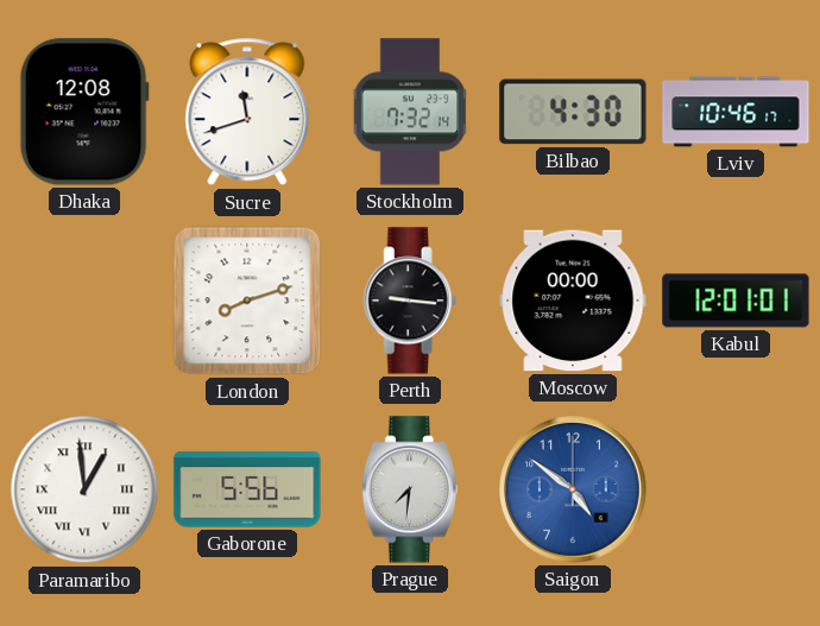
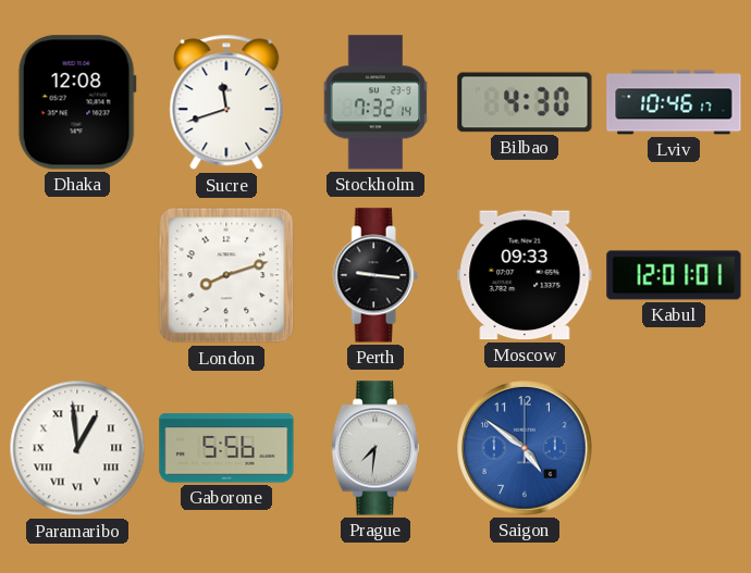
Moscow: 00:00 -> 09:33 (525, 275)
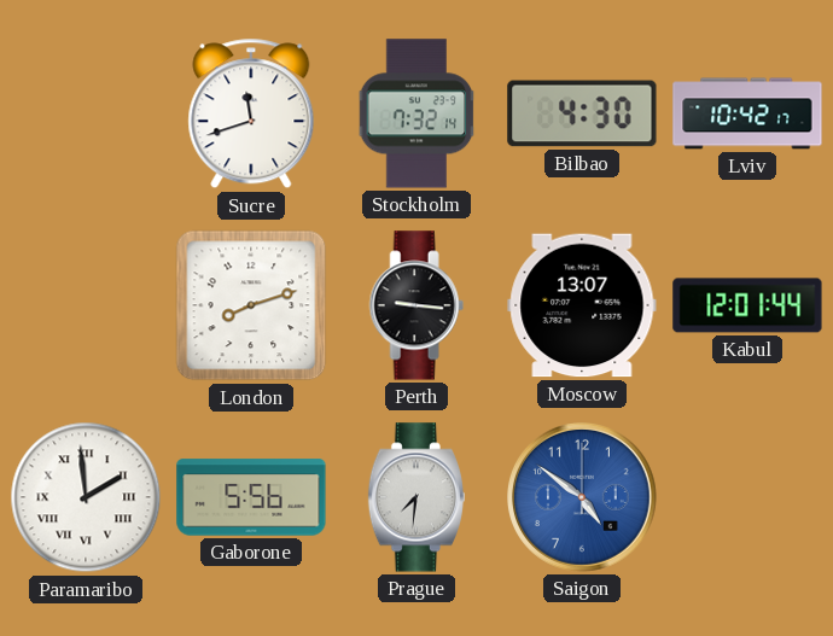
Dhaka: 12:08 -> none (77, 102)
Lviv: 10:46 -> 10:42 (747, 113)
Moscow: 09:33 -> 13:07 (582, 305)
Kabul: 12:01:01 -> 12:01:44 (747, 305)
Paramaribo: 12:59 -> 1:59 (86, 497)
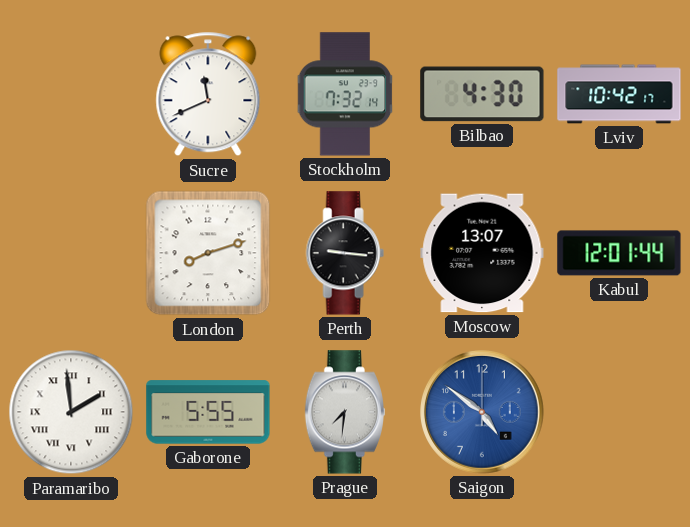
Sucre: 11:42 -> 11:41 (208, 94)
Gaborone: 5:56 -> 5:55 (208, 412)
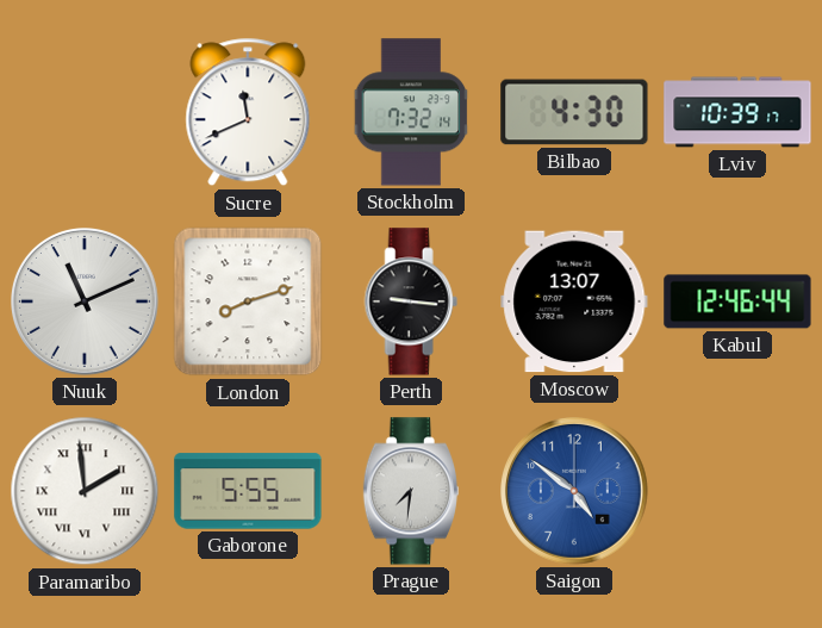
Lviv: 10:42 -> 10:39 (737, 112)
Nuuk: none -> 11:11 (86, 303)
Kabul: 12:01 -> 12:46 (737, 301)
